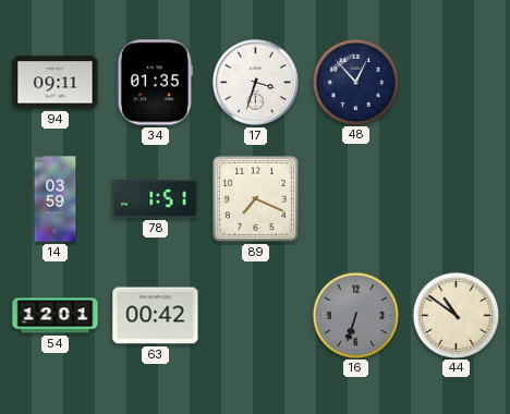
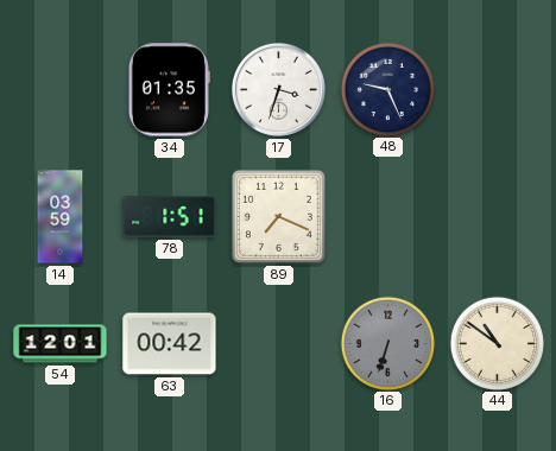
94: 09:11 -> none (56, 83)
48: 12:53 -> 9:26 (387, 89)
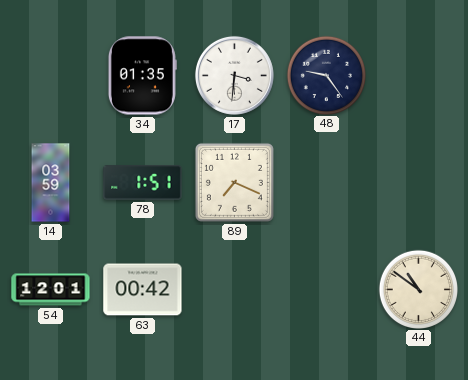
17: 3:33 -> 3:31 (234, 75)
48: 9:26 -> 9:24 (326, 75)
16: 6:33 -> none (387, 343)
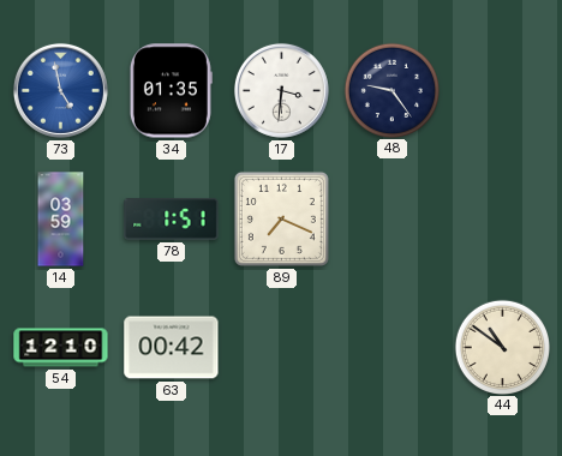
73: none -> 4:58 (60, 90)
54: 12:01 -> 12:10 (61, 348)
